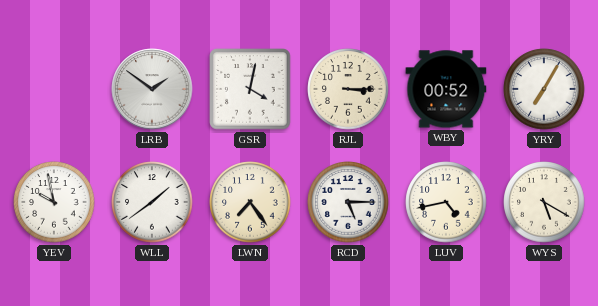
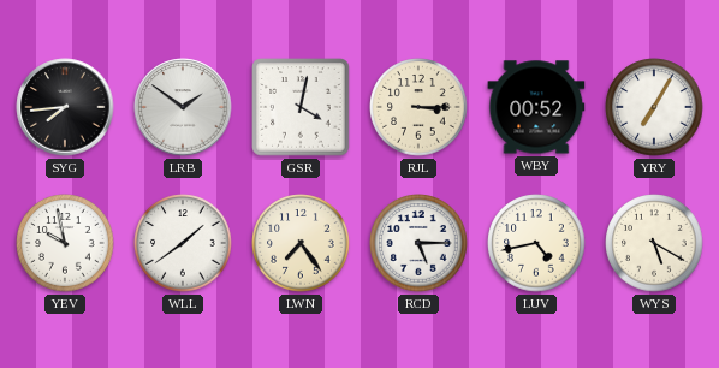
SYG: none -> 7:44 (65, 107)
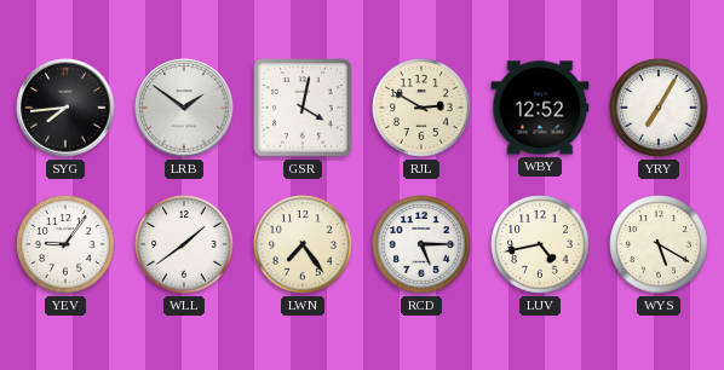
RJL: 3:15 -> 2:50 (421, 108)
WBY: 00:52 -> 12:52 (540, 108)
YEV: 9:58 -> 9:06 (65, 244)
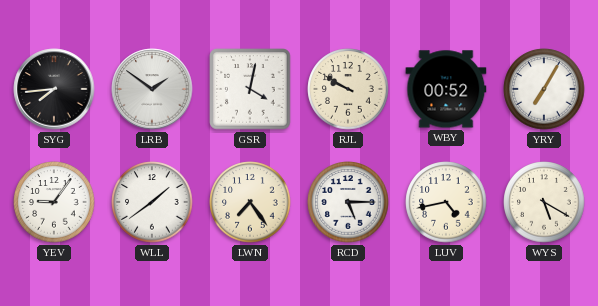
RJL: 2:50 -> 9:50 (348, 89)
WBY: 12:52 -> 00:52 (446, 89)
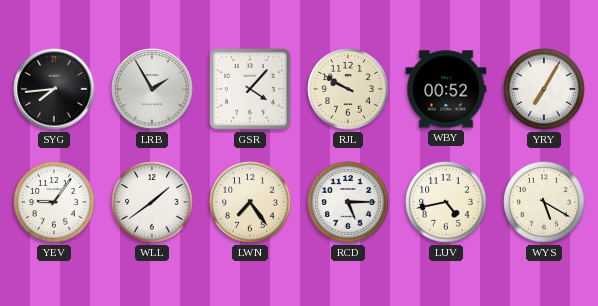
LRB: 1:51 -> 1:55 (152, 89)
GSR: 4:02 -> 4:07 (250, 89)
